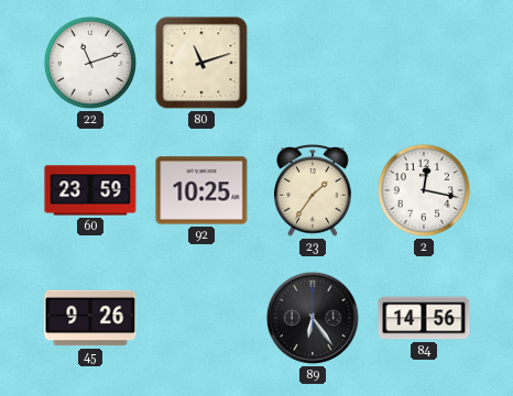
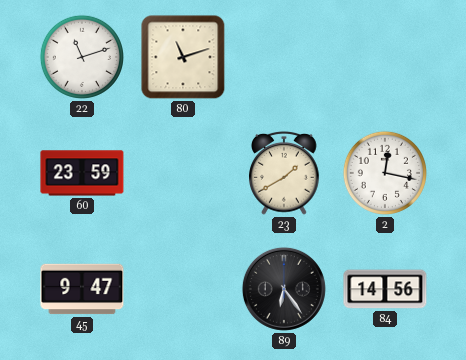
92: 10:25 -> none (201, 190)
23: 1:36 -> 1:40 (285, 173)
45: 9:26 -> 9:47 (82, 289)
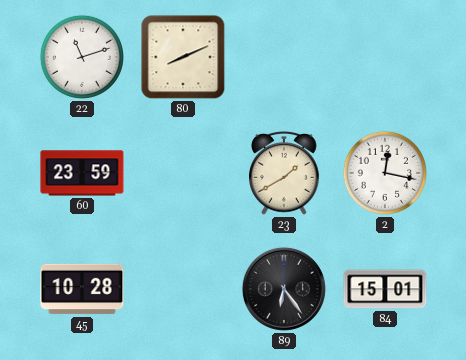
80: 11:12 -> 8:11 (183, 57)
45: 9:47 -> 10:28 (82, 289)
84: 14:56 -> 15:01 (385, 289)
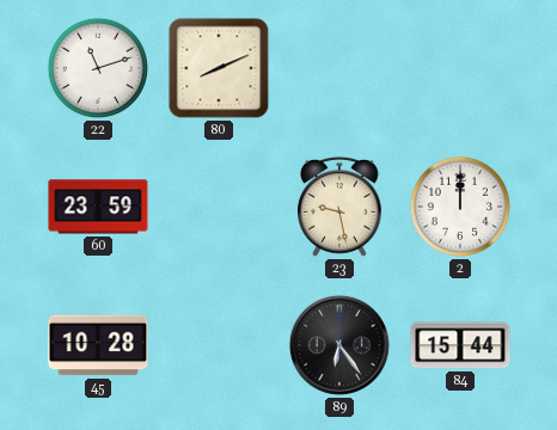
23: 1:40 -> 9:28 (341, 207)
2: 12:17 -> 12:00 (460, 207)
84: 15:01 -> 15:44 (460, 345)
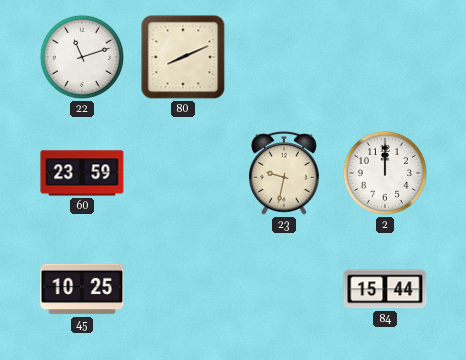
23: 9:28 -> 9:32 (285, 173)
45: 10:28 -> 10:25 (82, 289)
89: 6:24 -> none (339, 345)
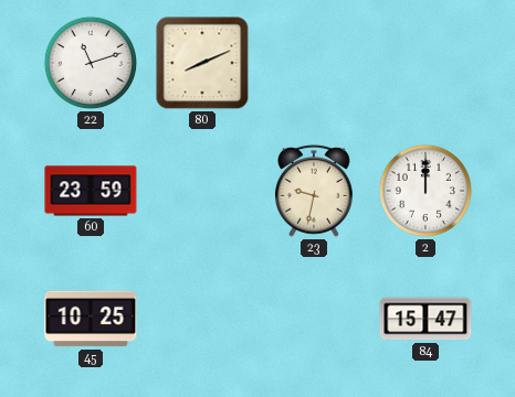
84: 15:44 -> 15:47 (425, 319)
